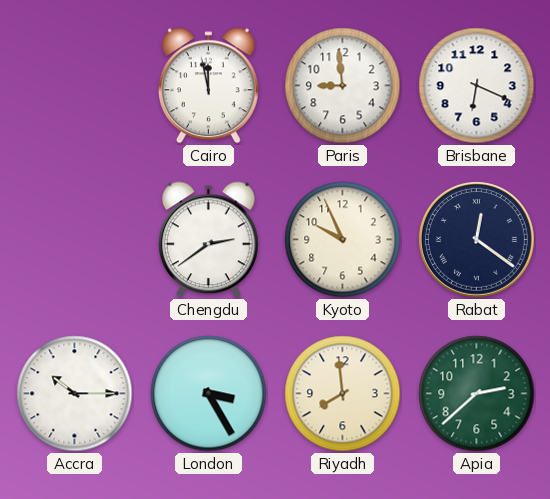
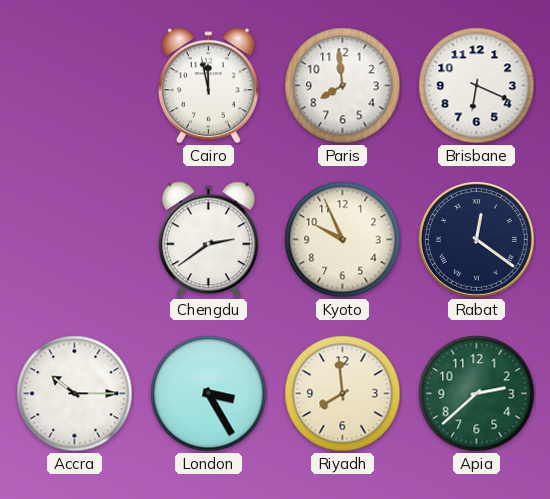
Paris: 8:59 -> 7:59 (343, 86)
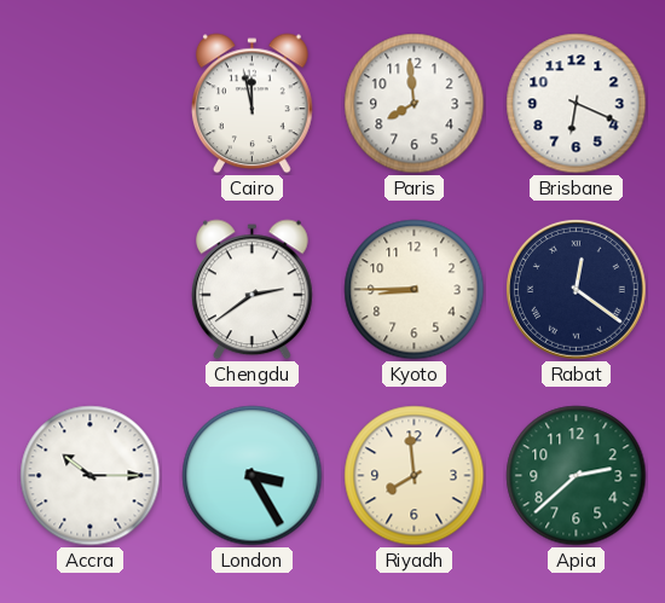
Kyoto: 9:56 -> 8:45 (415, 290)
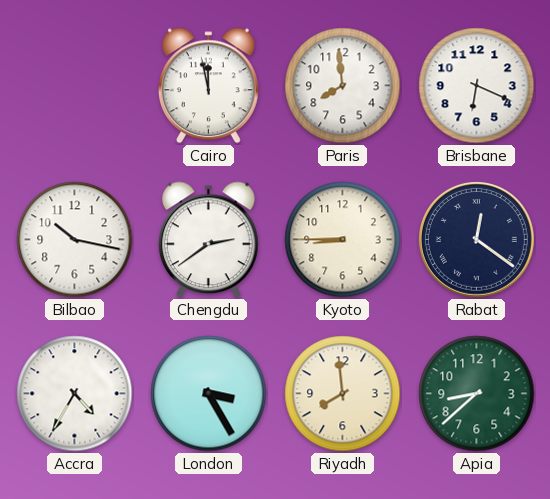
Bilbao: none -> 10:17 (75, 240)
Accra: 10:15 -> 4:35 (75, 394)
Apia: 2:38 -> 8:38 (477, 394)
